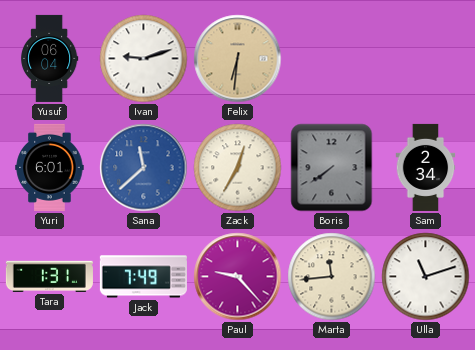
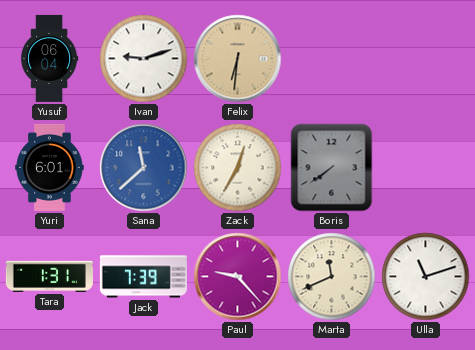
Sam: 2:34 -> none (426, 167)
Jack: 7:49 -> 7:39 (143, 277)
Marta: 11:44 -> 11:41 (332, 277)
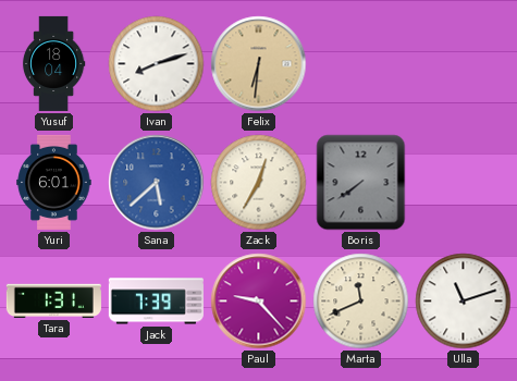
Yusuf: 06:04 -> 18:04 (53, 63)
Ivan: 9:12 -> 8:12 (157, 64)
Sana: 11:38 -> 5:38 (157, 183)
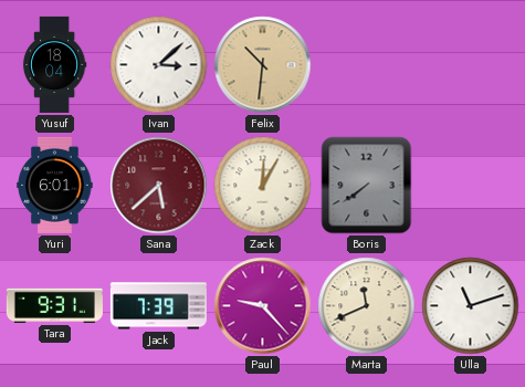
Ivan: 8:12 -> 3:08 (159, 65)
Felix: 6:31 -> 10:31 (263, 65)
Sana dial: blue -> burgundy (159, 186)
Zack: 12:35 -> 12:05 (263, 186)
Tara: 1:31 -> 9:31 (54, 305)
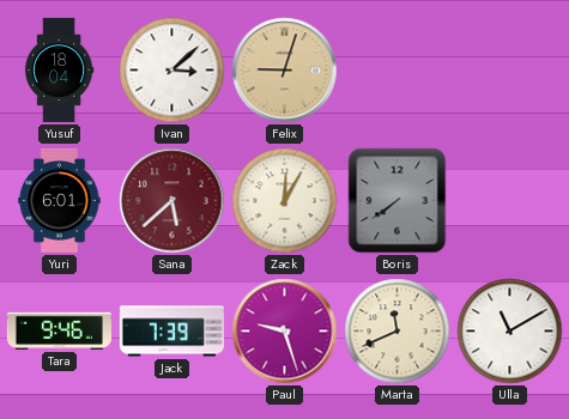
Felix: 10:31 -> 9:03 (285, 71)
Tara: 9:31 -> 9:46 (59, 330)
Paul: 9:23 -> 9:27 (285, 332)
Ulla: 11:12 -> 11:10 (510, 332)
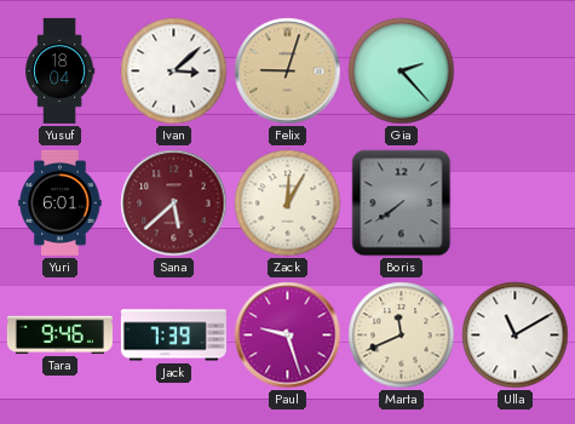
Gia: none -> 2:23 (402, 71)
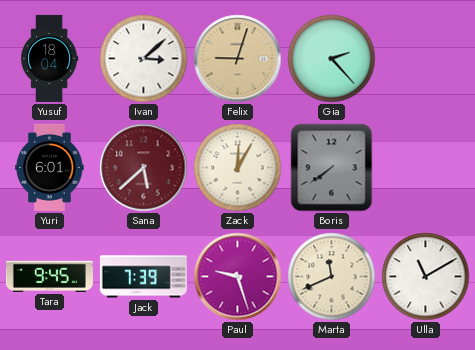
Tara: 9:46 -> 9:45 (49, 276)
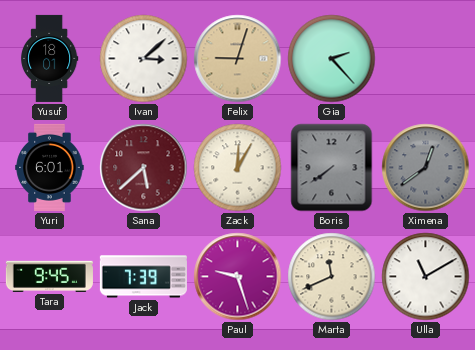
Yusuf: 18:04 -> 18:01 (49, 58)
Ximena: none -> 12:39 (426, 168)
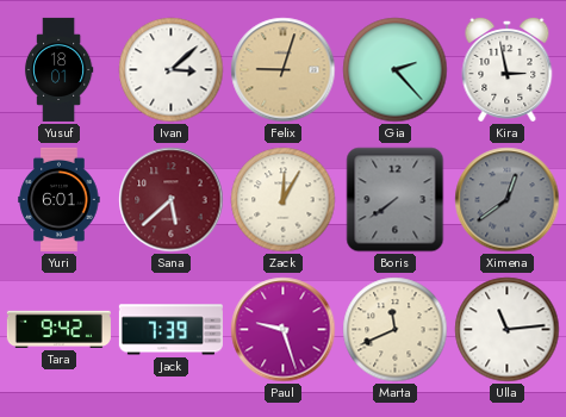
Kira: none -> 2:58 (508, 69)
Tara: 9:45 -> 9:42 (58, 329)
Ulla: 11:10 -> 11:14 (508, 330)
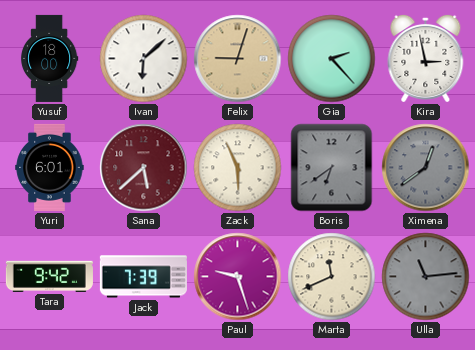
Yusuf: 18:01 -> 18:00 (49, 58)
Ivan: 3:08 -> 6:08 (144, 59)
Zack: 12:05 -> 5:56 (238, 168)
Boris: 7:39 -> 6:39 (332, 168)
Ulla dial: white -> grey (426, 277)
